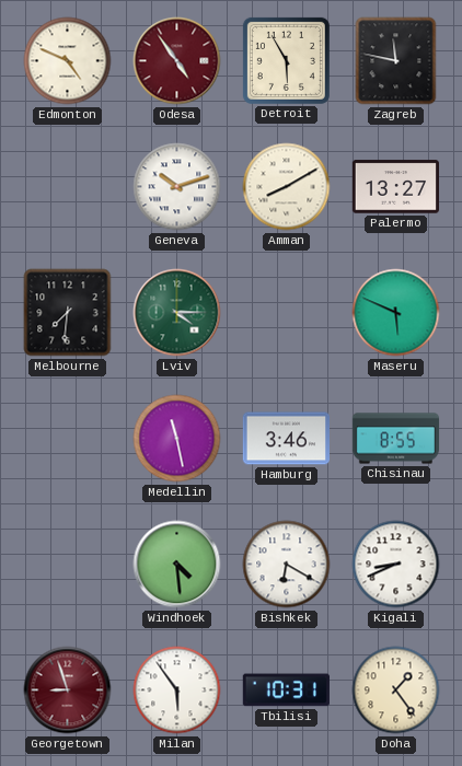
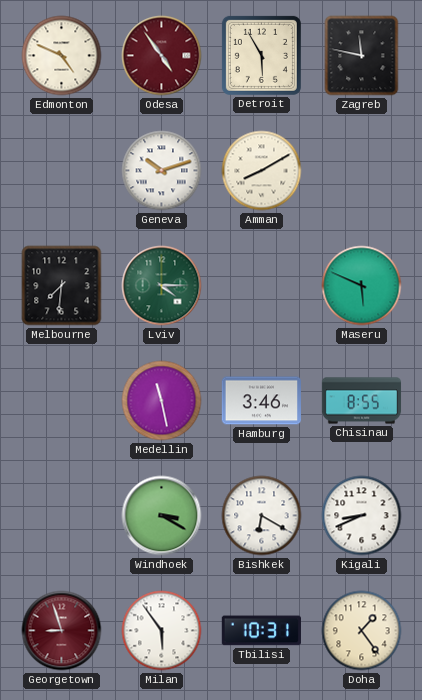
Palermo: 13:27 -> none (395, 187)
Windhoek: 4:29 -> 3:20 (162, 516)
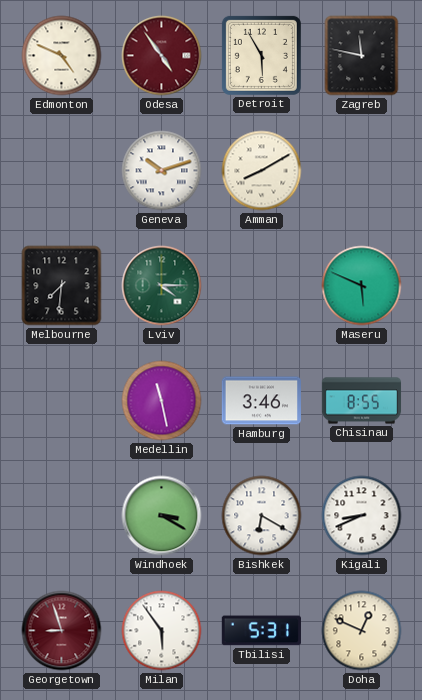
Tbilisi: 10:31 -> 5:31 (261, 631)
Doha: 1:24 -> 12:49 (362, 631)
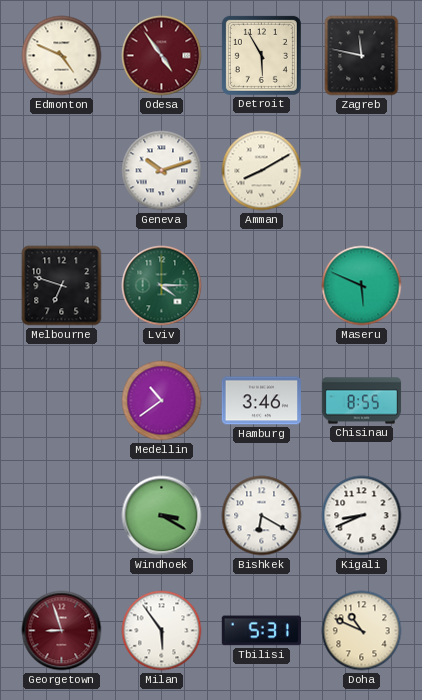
Melbourne: 7:31 -> 6:48 (62, 286)
Medellin: 11:28 -> 10:39 (162, 401)
Doha: 12:49 -> 10:49 (362, 631)
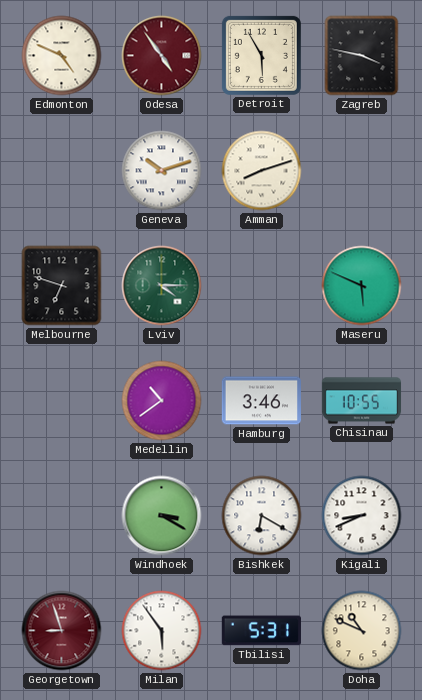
Zagreb: 11:47 -> 3:47 (362, 56)
Amman: 8:10 -> 8:12 (262, 171)
Chisinau: 8:55 -> 10:55 (362, 401)
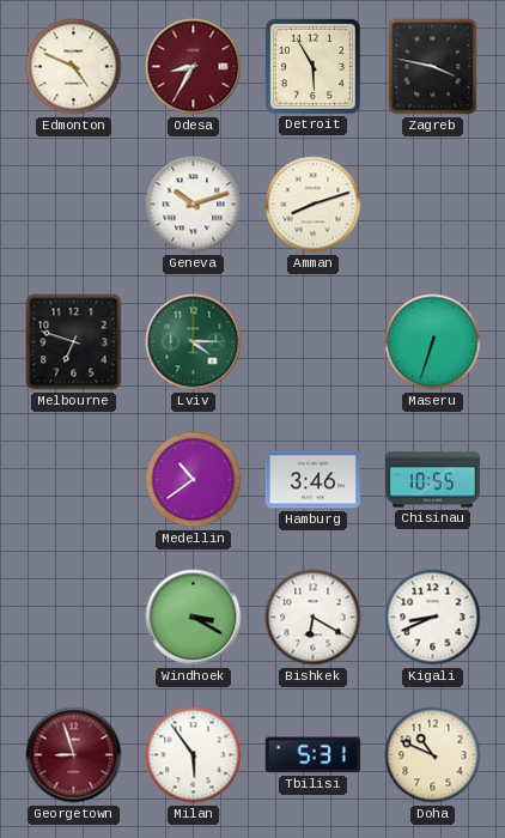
Odesa: 4:54 -> 8:35 (194, 67)
Maseru: 5:49 -> 6:33 (433, 342)
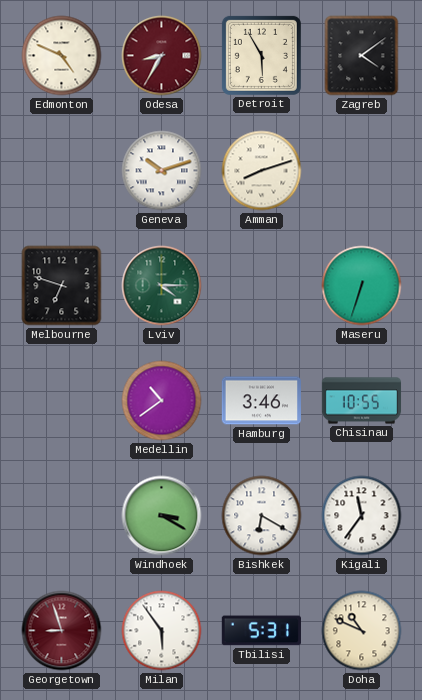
Zagreb: 3:47 -> 4:09 (362, 56)
Kigali: 8:41 -> 11:36 (362, 516)
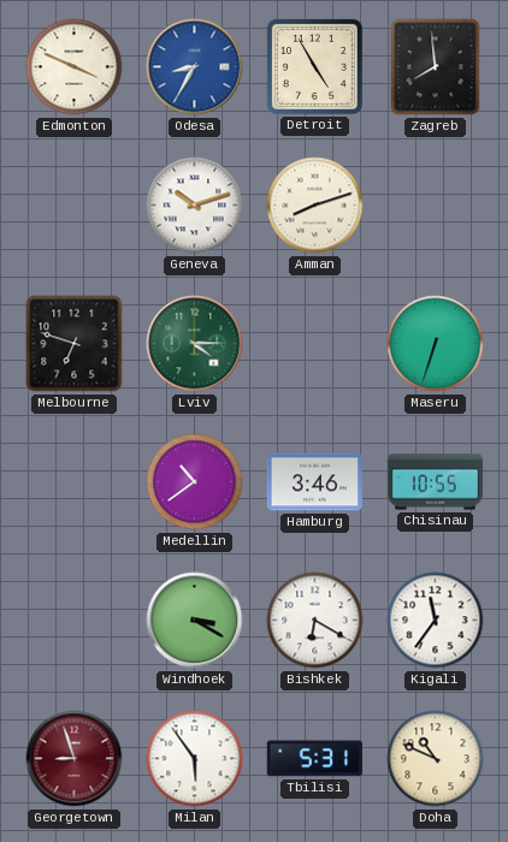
Edmonton: 4:49 -> 3:49 (75, 67)
Odesa dial: burgundy -> blue (195, 67)
Detroit: 5:55 -> 4:55 (314, 66)
Zagreb: 4:09 -> 7:59 (436, 67)
